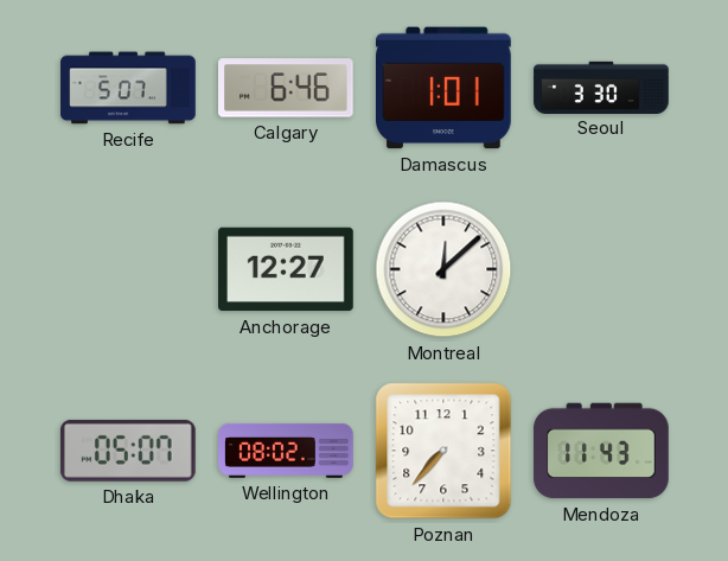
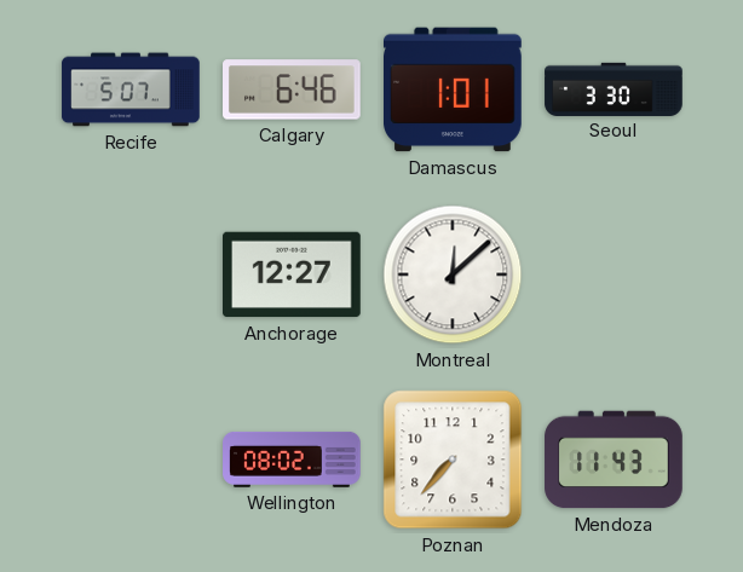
Dhaka: 05:07 -> none (128, 451)
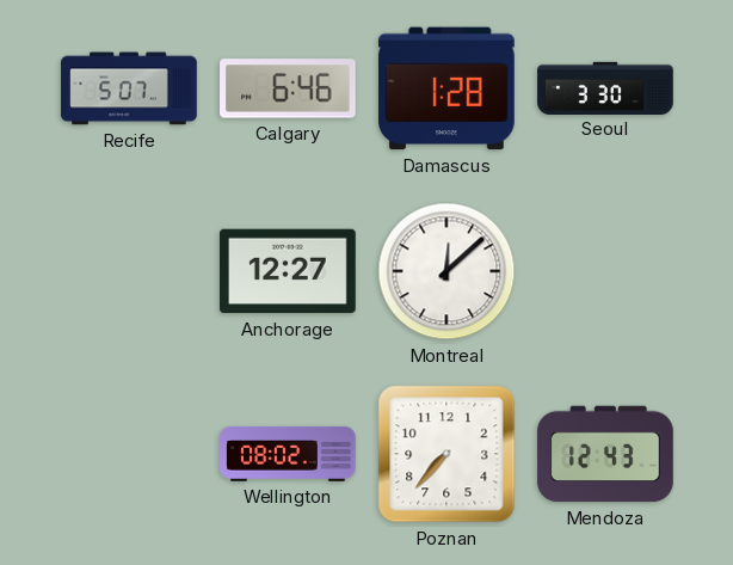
Damascus: 1:01 -> 1:28 (448, 88)
Mendoza: 11:43 -> 12:43 (605, 454)
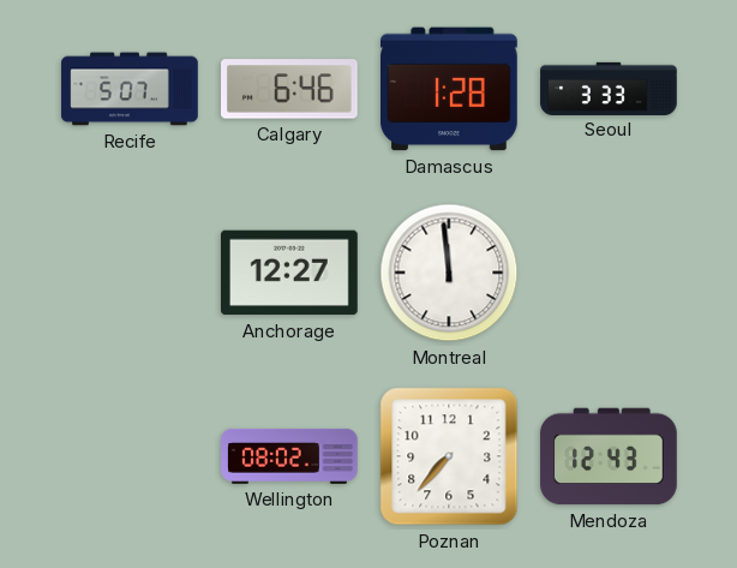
Seoul: 3:30 -> 3:33 (609, 88)
Montreal: 12:08 -> 11:59 (449, 273)
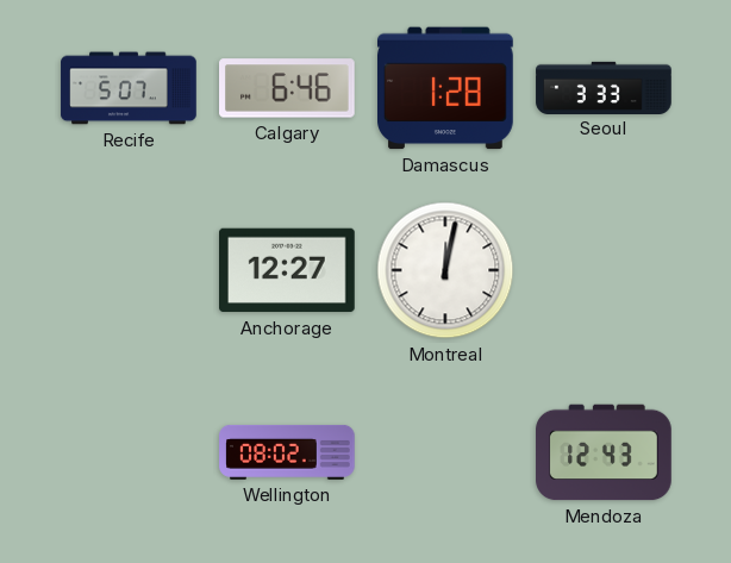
Montreal: 11:59 -> 12:02 (445, 270)
Poznan: 7:37 -> none (449, 456)
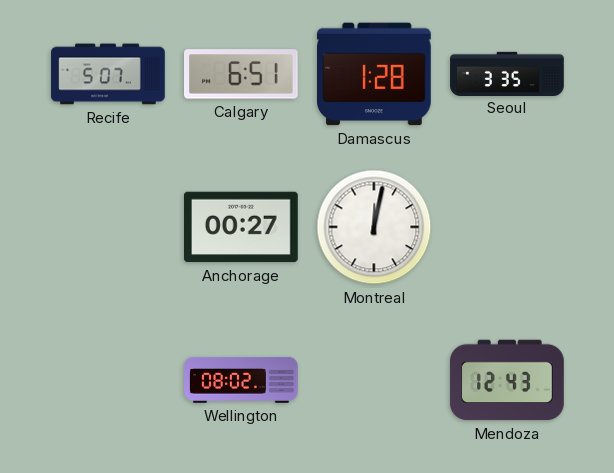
Calgary: 6:46 -> 6:51 (242, 74)
Seoul: 3:33 -> 3:35 (507, 73)
Anchorage: 12:27 -> 00:27 (242, 227)
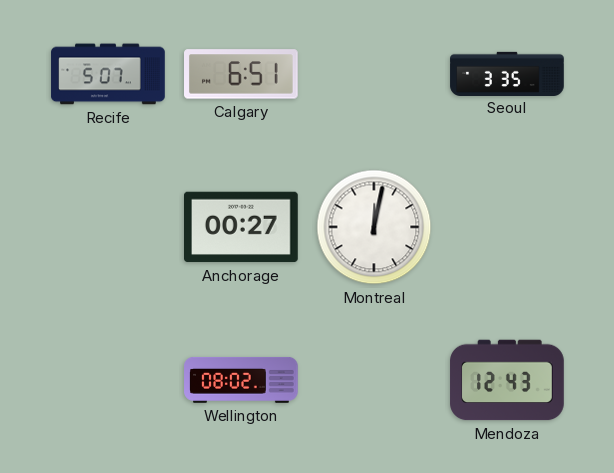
Damascus: 1:28 -> none (375, 74)
